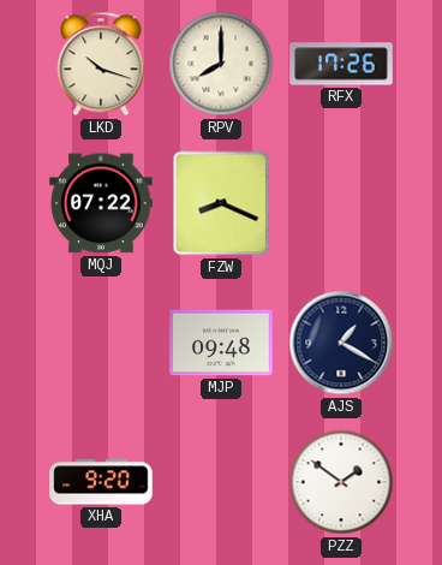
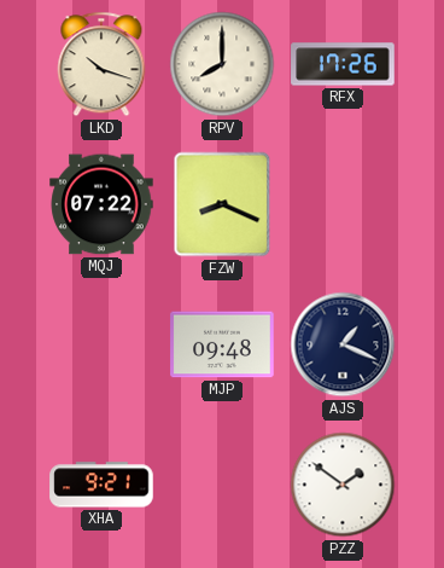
AJS: 1:20 -> 1:19 (343, 344)
XHA: 9:20 -> 9:21 (101, 485)
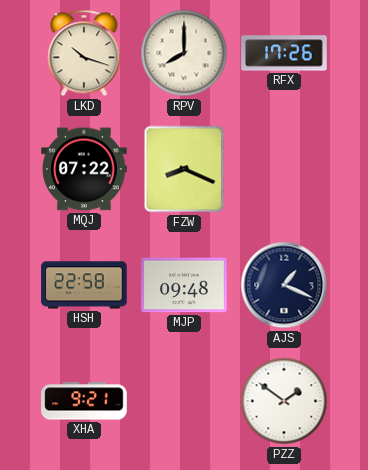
HSH: none -> 22:58 (84, 285)
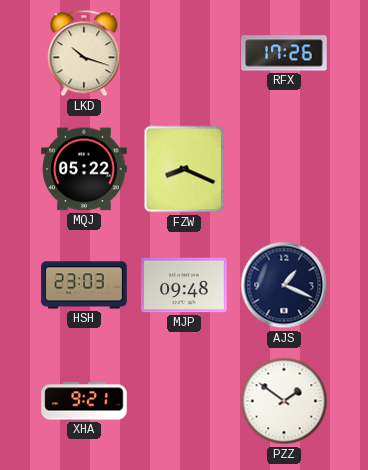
RPV: 8:00 -> none (184, 53)
MQJ: 07:22 -> 05:22 (84, 169)
HSH: 22:58 -> 23:03 (84, 285)
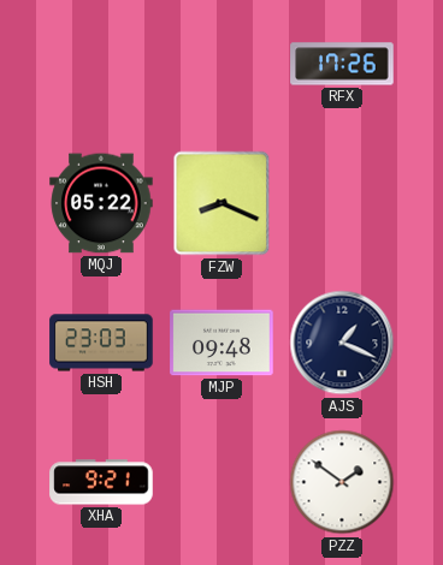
LKD: 10:18 -> none (84, 53)
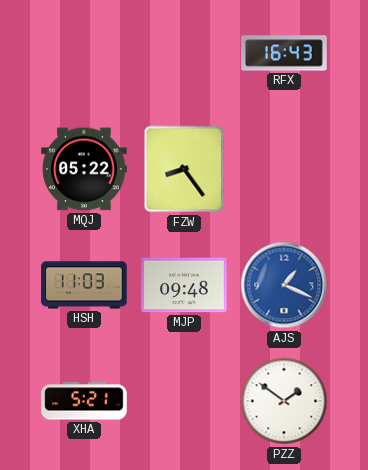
RFX: 17:26 -> 16:43 (284, 53)
FZW: 8:19 -> 8:24 (184, 169)
HSH: 23:03 -> 11:03 (84, 285)
AJS dial: navy -> blue (284, 285)
XHA: 9:21 -> 5:21 (84, 401)
